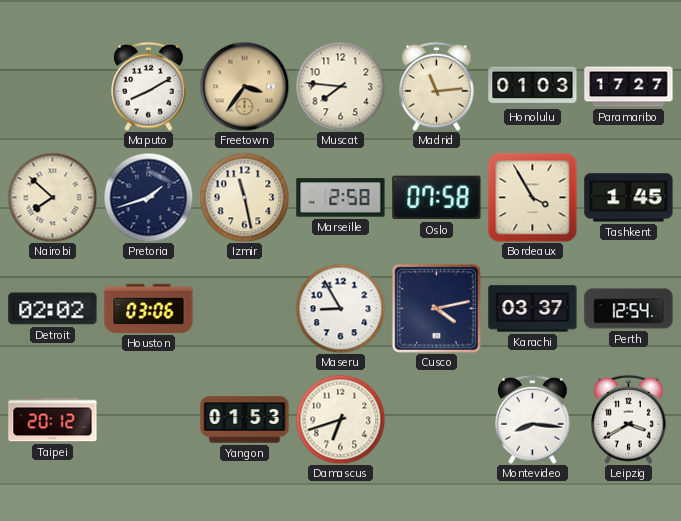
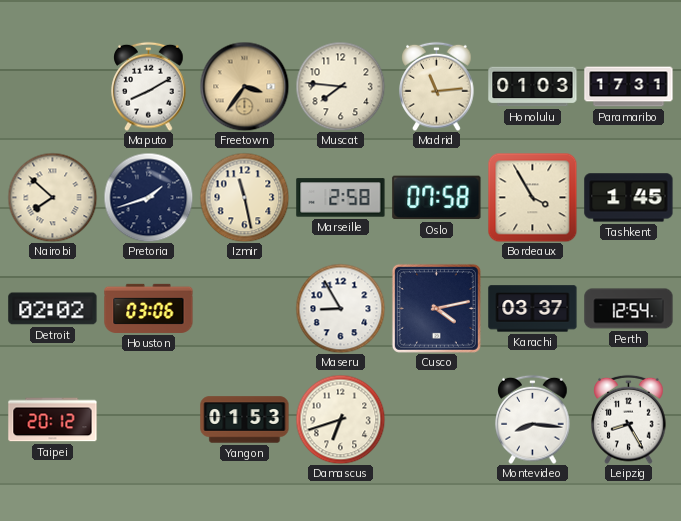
Paramaribo: 17:27 -> 17:31 (629, 87)
Leipzig: 3:40 -> 8:25 (629, 419)
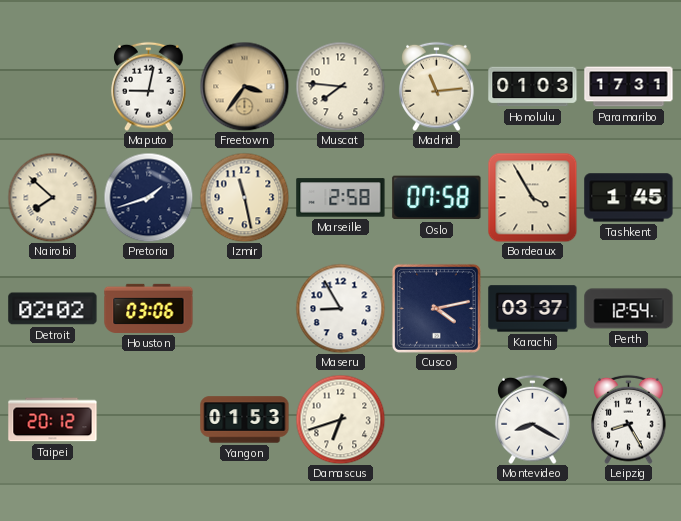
Maputo: 8:10 -> 9:02 (149, 86)
Montevideo: 8:16 -> 8:20 (533, 419)
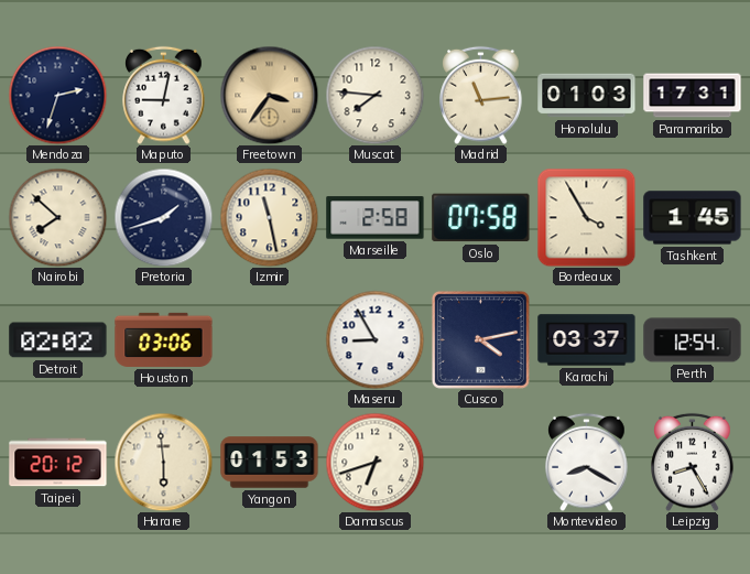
Mendoza: none -> 2:33 (57, 95)
Harare: none -> 5:59 (163, 462)
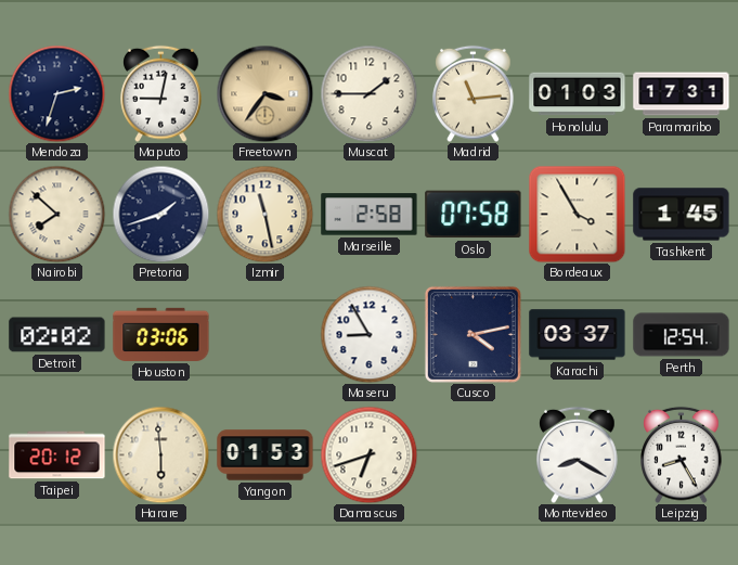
Muscat: 7:46 -> 1:45 (368, 93)
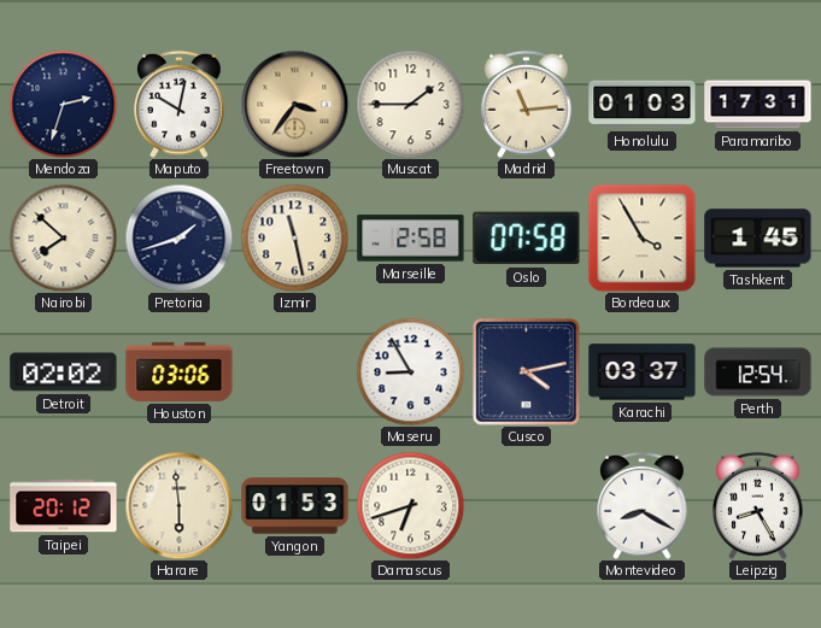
Maputo: 9:02 -> 10:02 (180, 104)
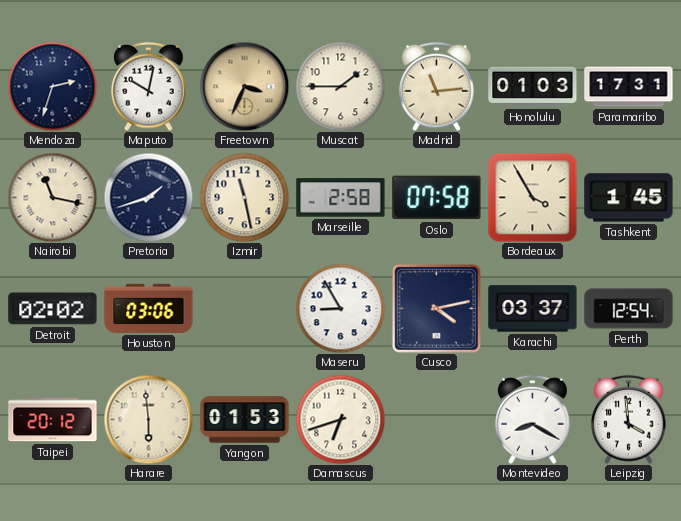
Freetown: 3:36 -> 3:34 (244, 86)
Nairobi: 7:52 -> 11:17 (52, 197)
Leipzig: 8:25 -> 3:59 (629, 419)
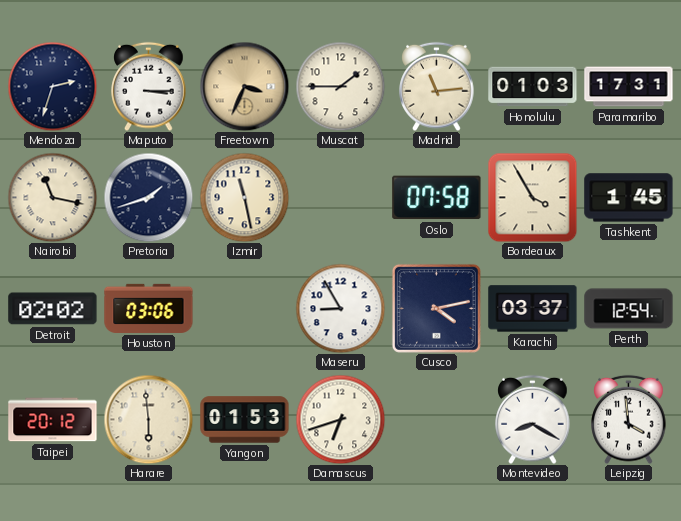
Maputo: 10:02 -> 3:15 (149, 86)
Marseille: 2:58 -> none (341, 198)
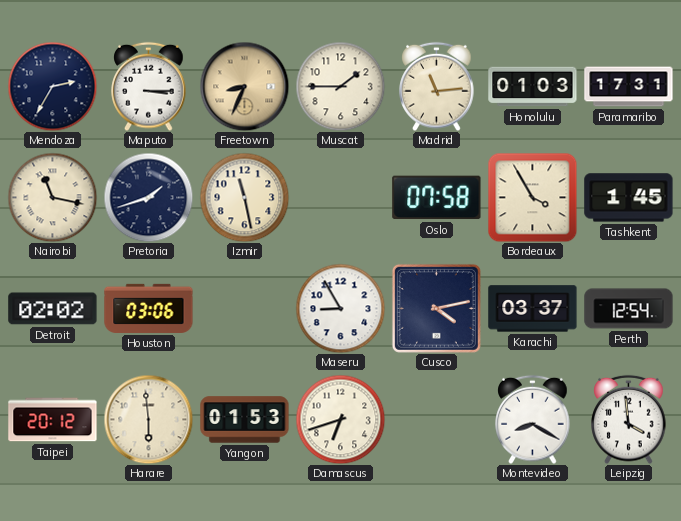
Mendoza: 2:33 -> 2:35 (52, 86)
Freetown: 3:34 -> 8:34 (244, 86)
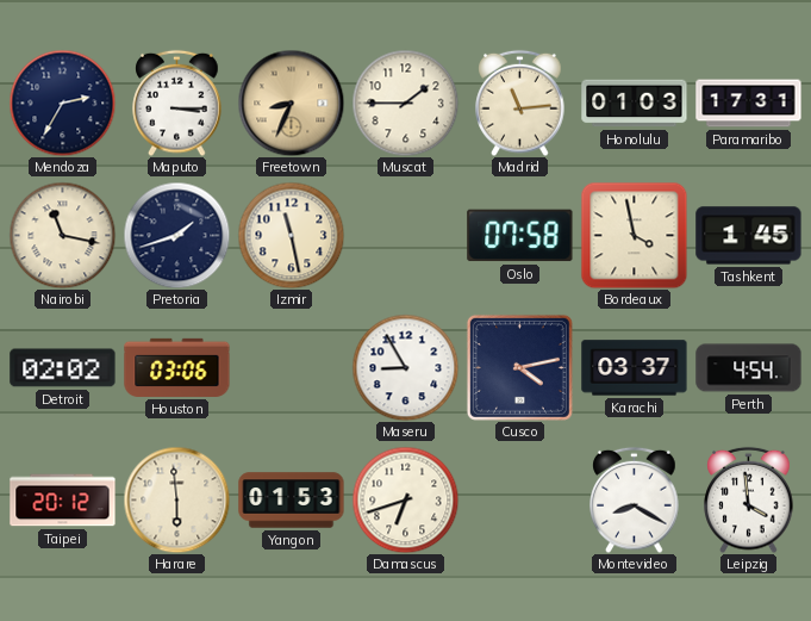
Bordeaux: 3:55 -> 3:58 (634, 235)
Perth: 12:54 -> 4:54 (749, 368)
